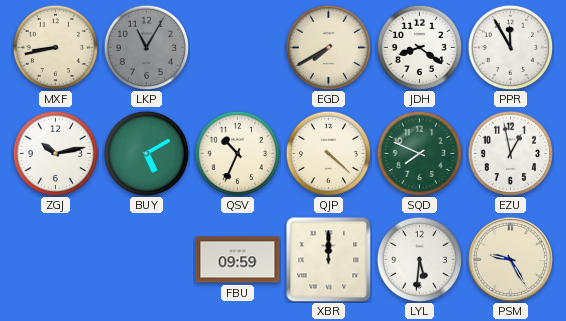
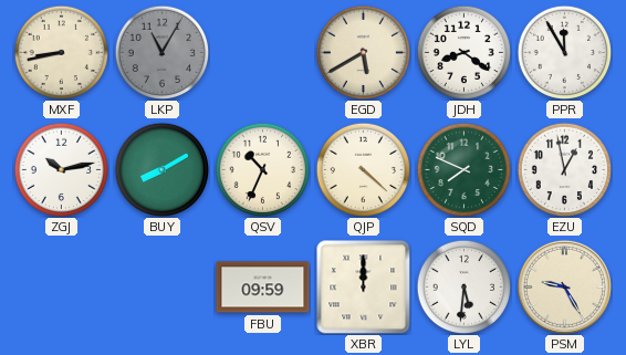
EGD: 7:40 -> 5:40 (363, 52)
BUY: 5:10 -> 8:10 (161, 169)
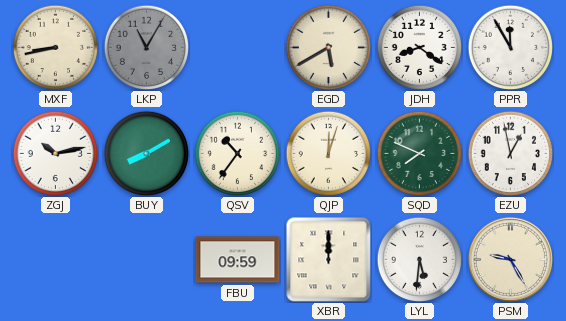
QSV: 10:34 -> 10:36 (237, 153)
QJP: 4:22 -> 12:03 (328, 153)
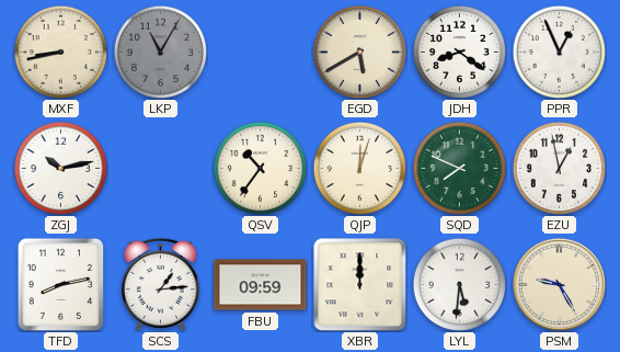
PPR: 11:55 -> 12:56 (559, 52)
BUY: 8:10 -> none (146, 153)
TFD: none -> 8:13 (61, 284)
SCS: none -> 1:14 (160, 284)
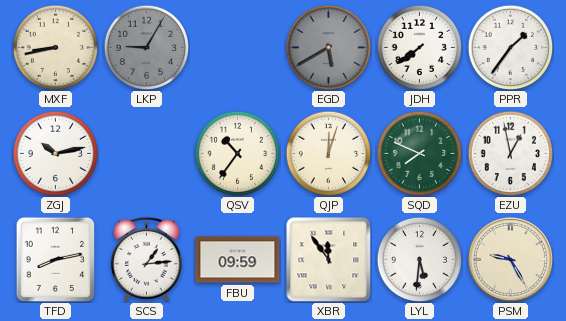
LKP: 11:05 -> 9:05 (146, 47)
EGD dial: cream -> grey (328, 47)
JDH: 8:21 -> 7:39 (419, 47)
PPR: 12:56 -> 1:36 (510, 47)
XBR: 12:00 -> 11:54 (329, 260)
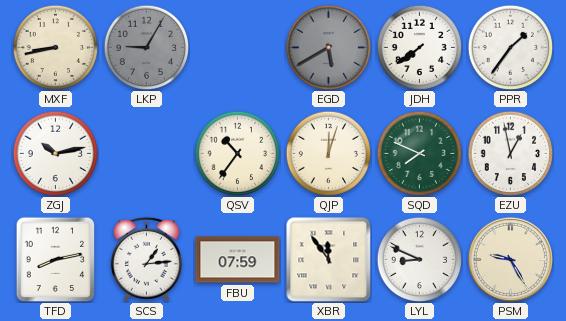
FBU: 09:59 -> 07:59 (238, 260)
LYL: 5:31 -> 8:49 (419, 259)
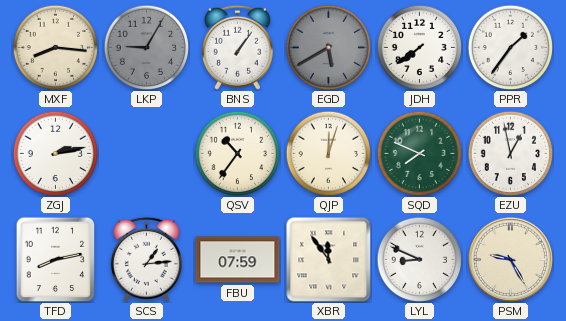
MXF: 8:43 -> 8:16 (55, 47)
BNS: none -> 1:06 (237, 47)
ZGJ: 10:13 -> 2:13 (55, 153)
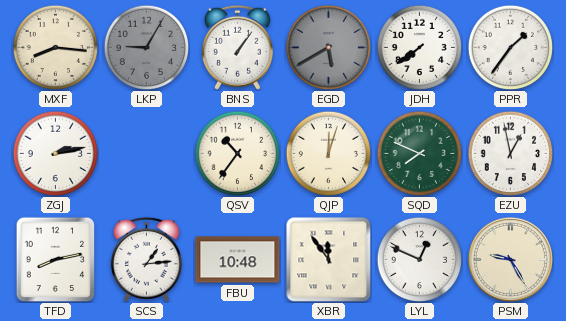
FBU: 07:59 -> 10:48 (238, 260)
LYL: 8:49 -> 12:49 (419, 259)
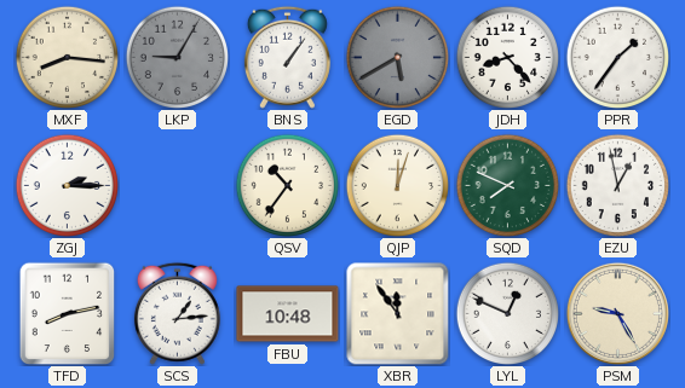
JDH: 7:39 -> 8:23 (507, 57)
ZGJ: 2:13 -> 2:15 (67, 185)
